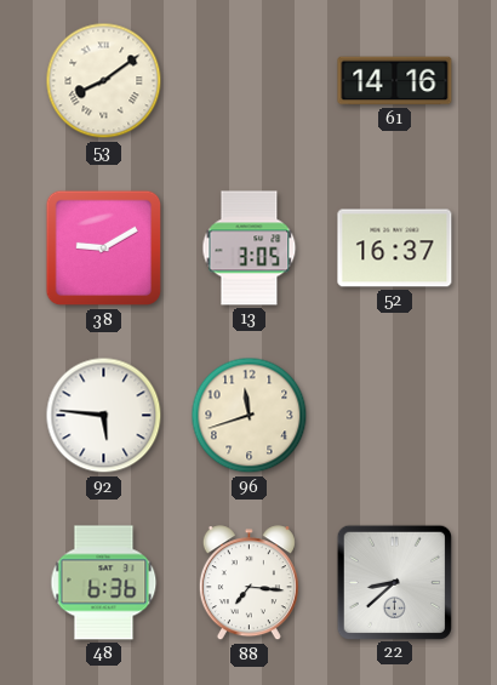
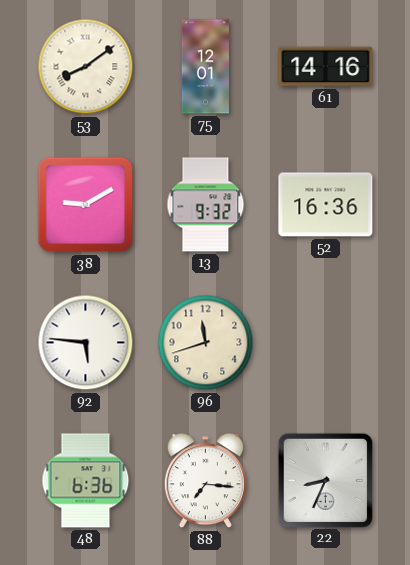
75: none -> 12:01 (205, 67)
13: 3:05 -> 9:32 (206, 205)
52: 16:37 -> 16:36 (326, 205)
22: 8:38 -> 8:34 (325, 480)
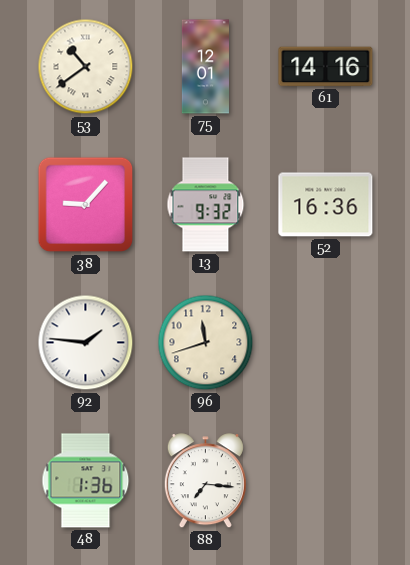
53: 8:09 -> 10:39 (86, 67)
38: 9:10 -> 9:07 (86, 205)
92: 5:46 -> 1:46 (86, 343)
48: 6:36 -> 1:36 (86, 481)
22: 8:34 -> none (325, 480)
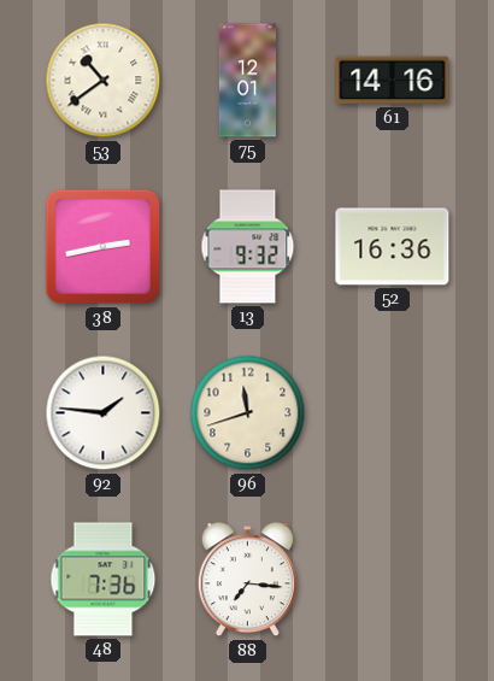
38: 9:07 -> 2:43 (104, 247)
48: 1:36 -> 7:36 (104, 580)
